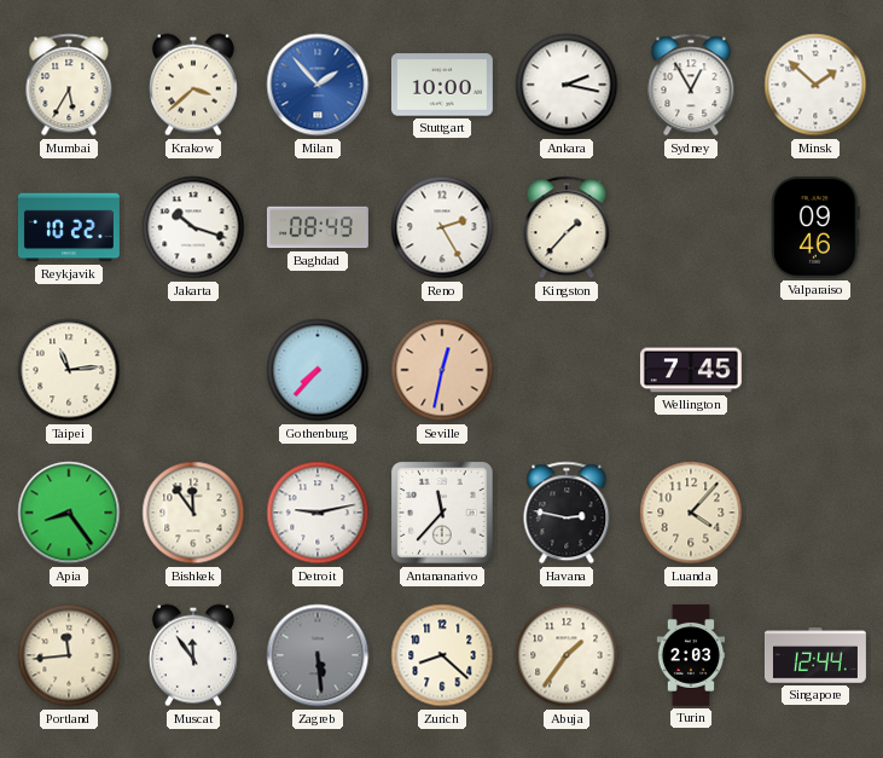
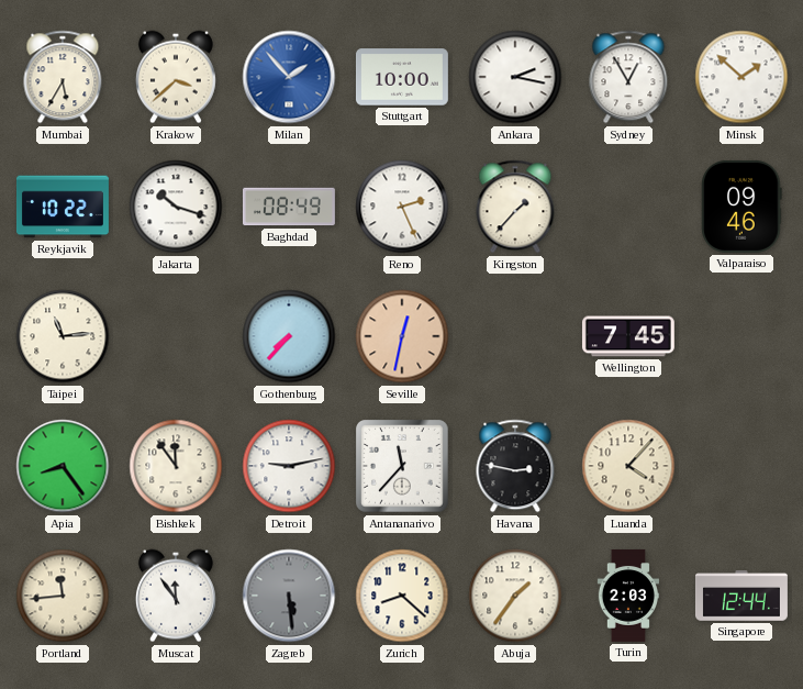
Reno: 2:25 -> 2:26 (402, 207)
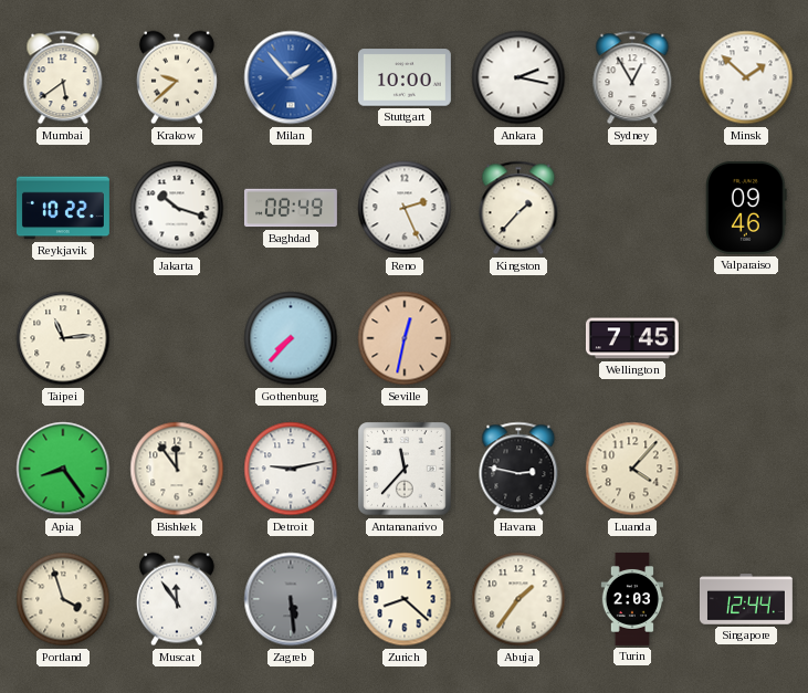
Mumbai: 5:35 -> 5:39 (63, 77)
Krakow: 3:38 -> 9:38 (177, 77)
Portland: 11:44 -> 3:57 (63, 599)
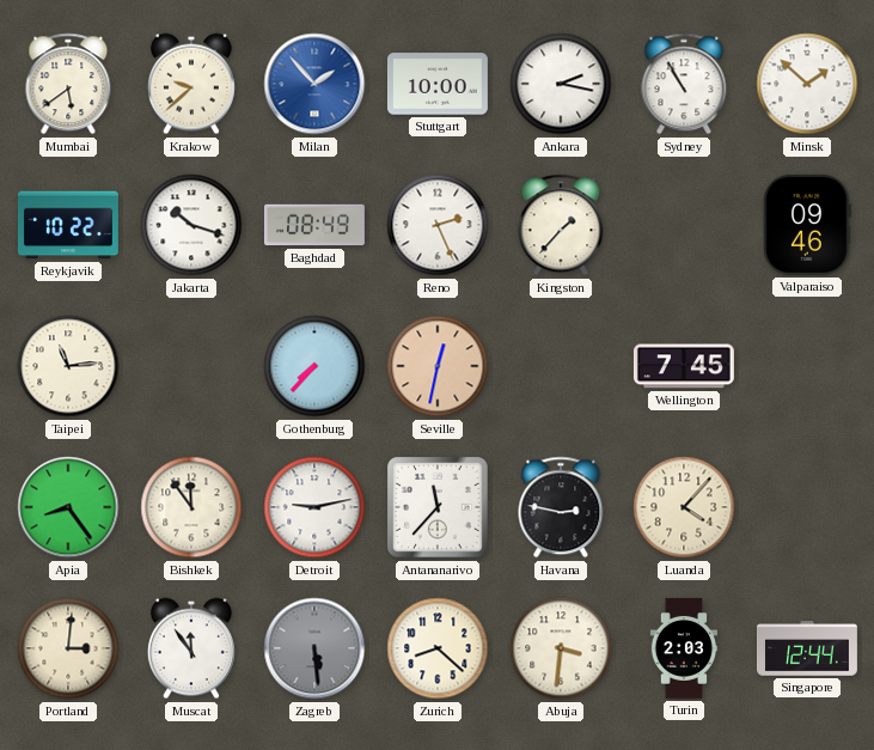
Sydney: 12:55 -> 10:55 (684, 84)
Portland: 3:57 -> 3:01 (68, 648)
Abuja: 1:36 -> 3:31 (561, 648)
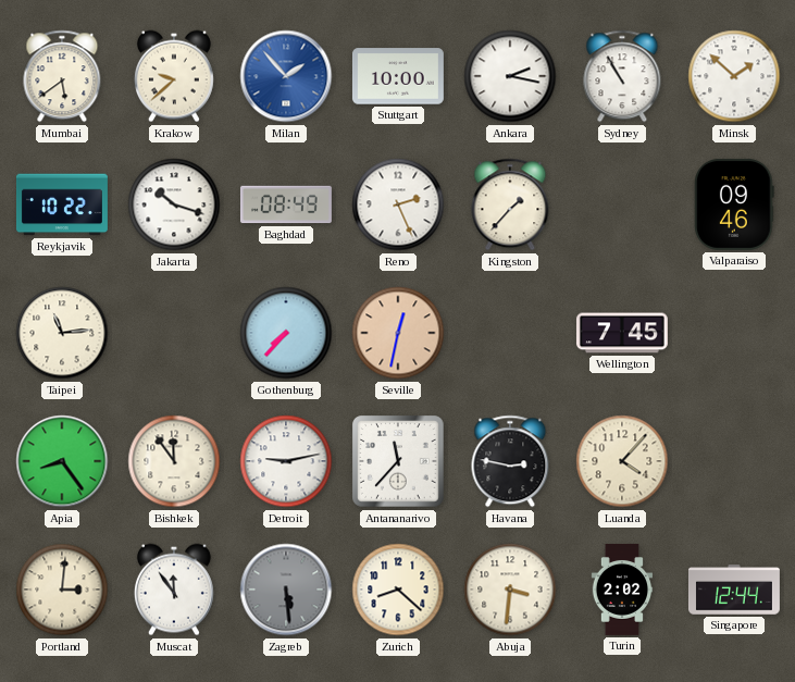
Turin: 2:03 -> 2:02 (622, 590)
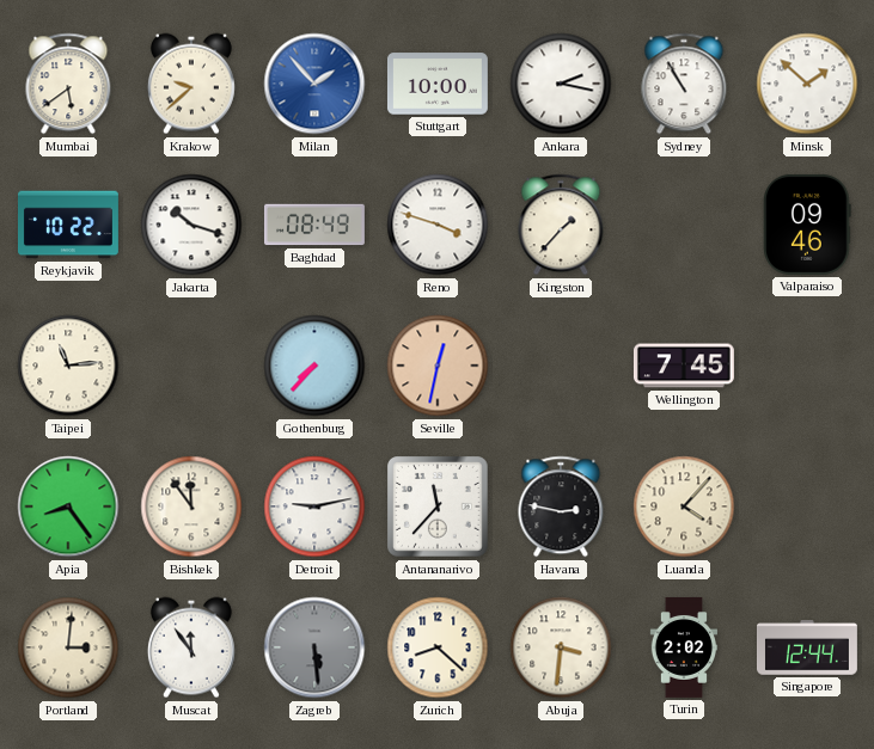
Reno: 2:26 -> 3:48 (438, 225)
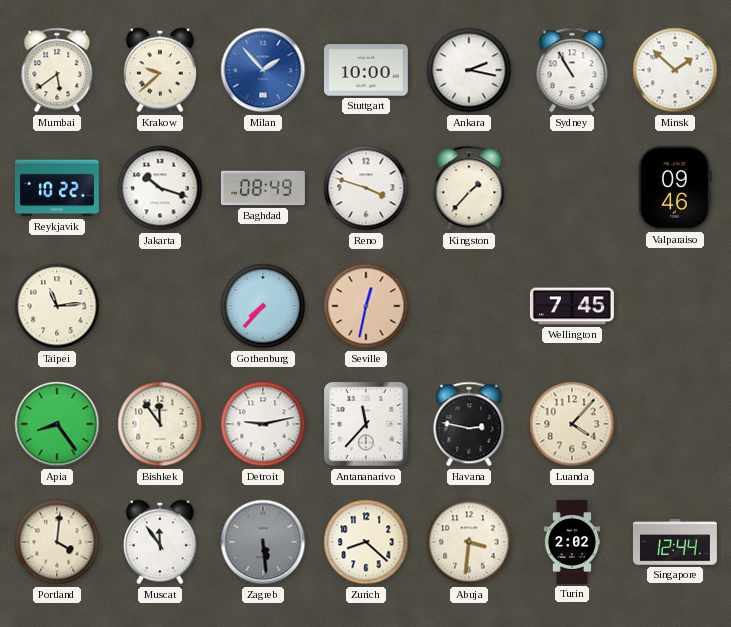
Portland: 3:01 -> 4:01 (57, 542)
